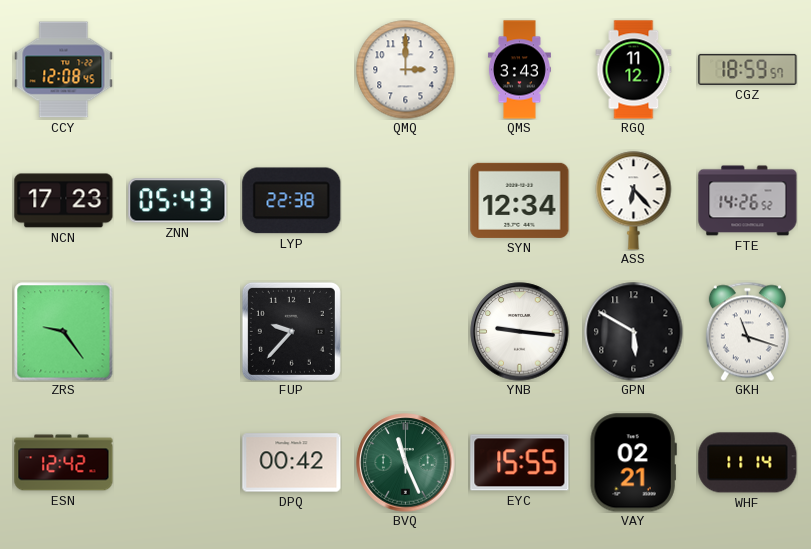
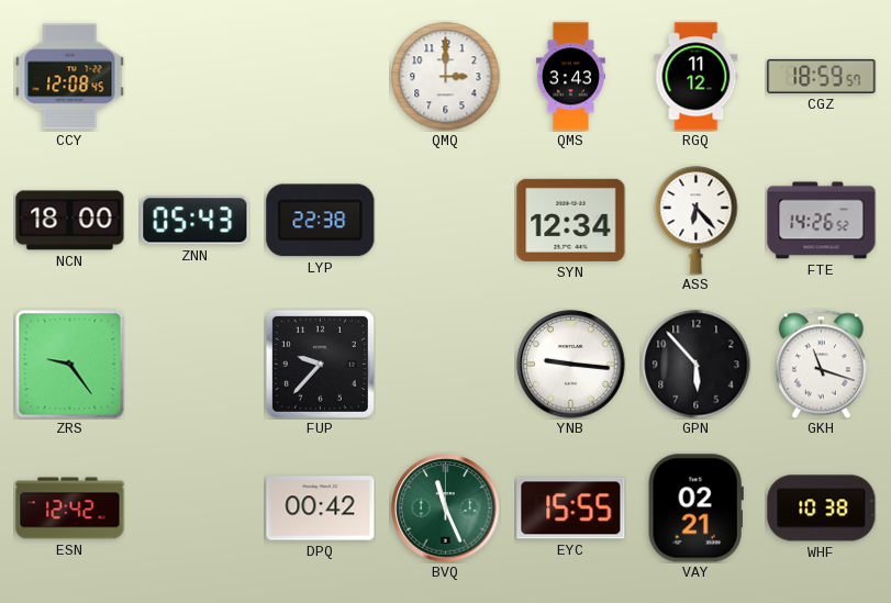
NCN: 17:23 -> 18:00 (70, 221)
GPN: 5:50 -> 5:53 (697, 365)
WHF: 11:14 -> 10:38 (822, 509)
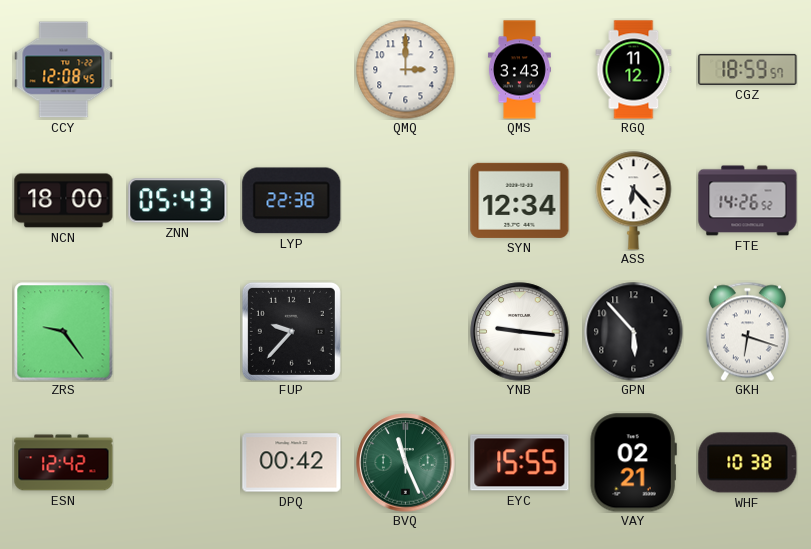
GKH: 11:18 -> 6:18 (747, 331)
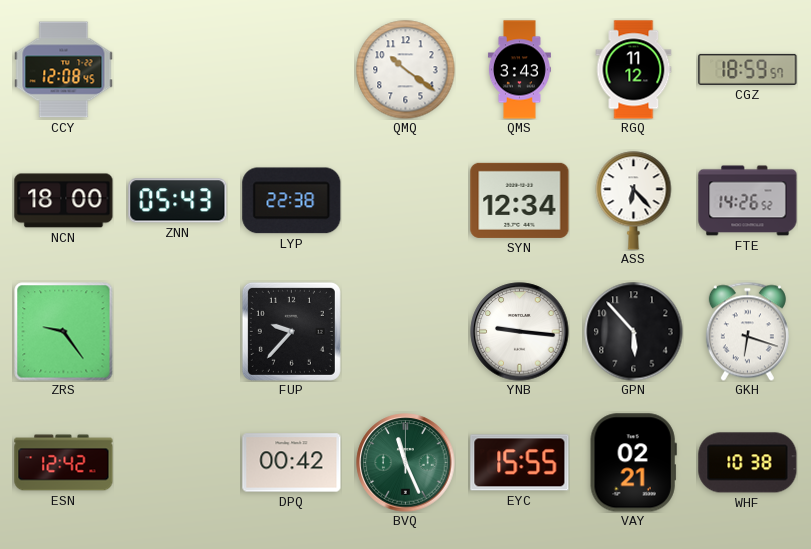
QMQ: 3:00 -> 10:21 (406, 70)
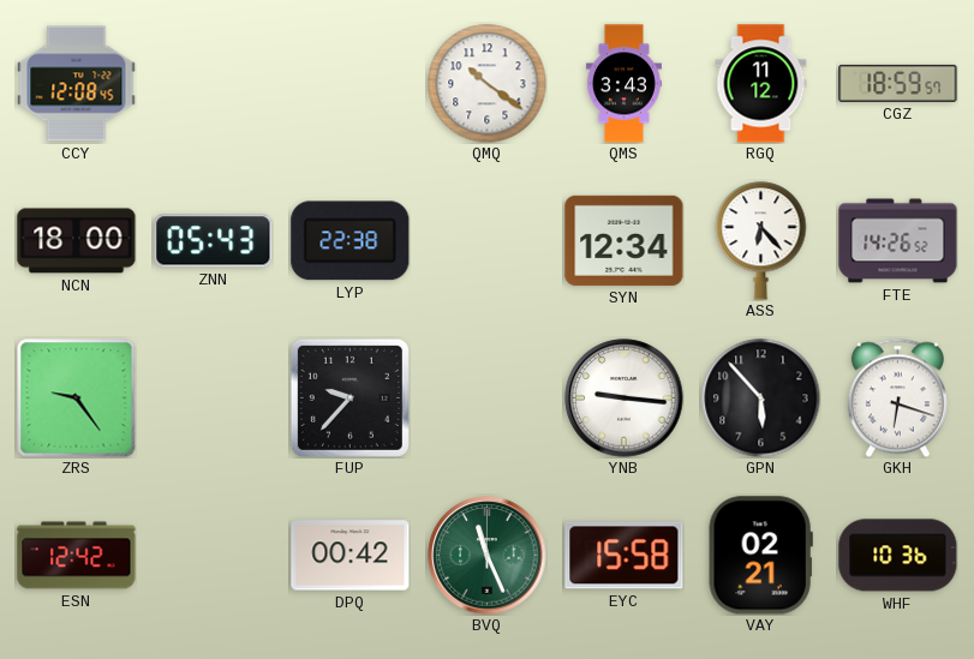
EYC: 15:55 -> 15:58 (625, 556)
WHF: 10:38 -> 10:36 (898, 556)
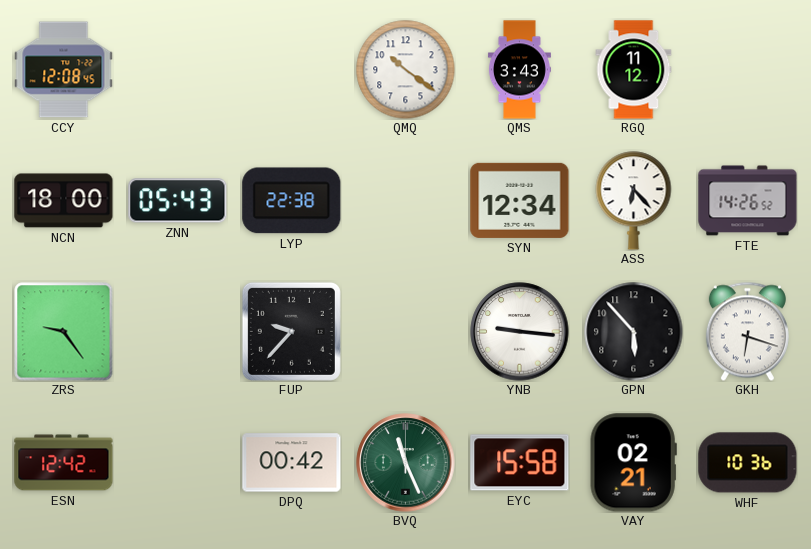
CGZ: 18:59 -> none (898, 83)
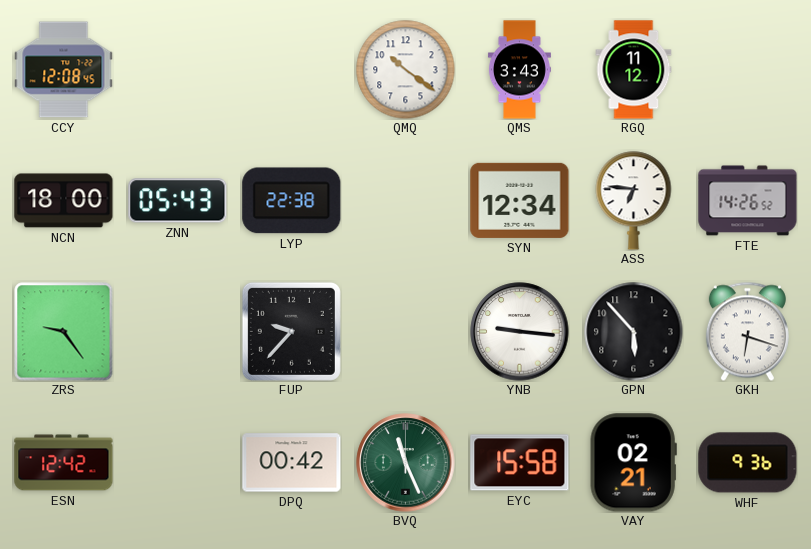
ASS: 6:23 -> 6:46 (634, 201)
WHF: 10:36 -> 9:36 (748, 463)
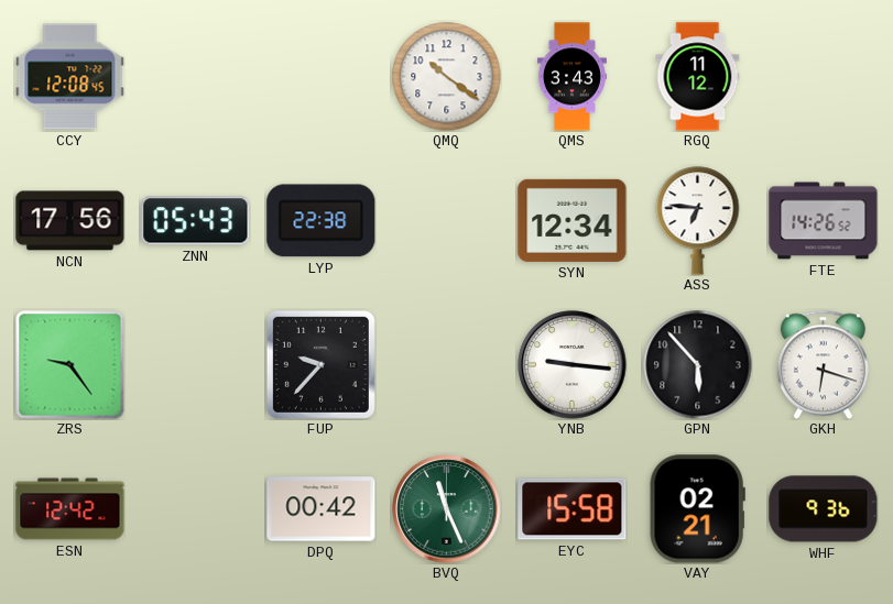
NCN: 18:00 -> 17:56 (70, 221)
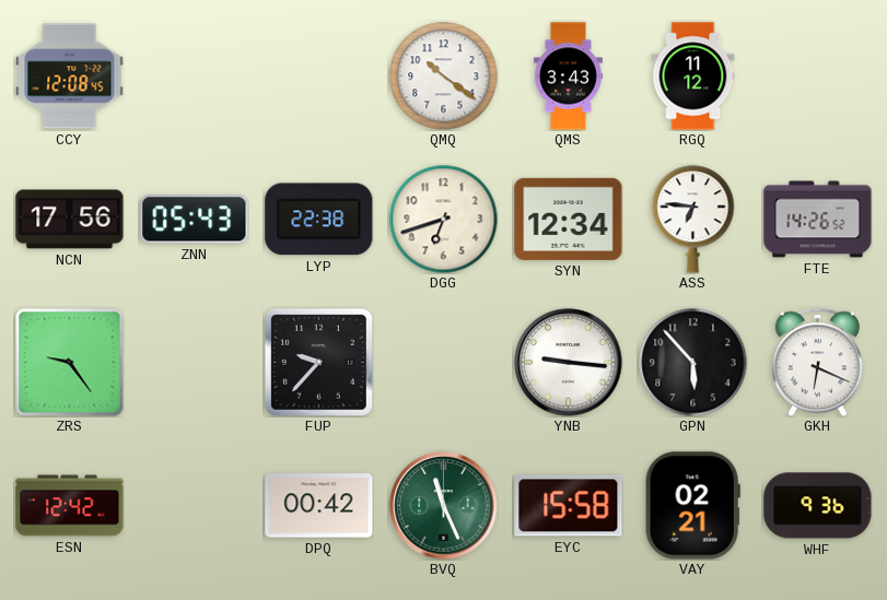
DGG: none -> 6:42 (444, 220)
GKH: 6:18 -> 6:19 (817, 362)
